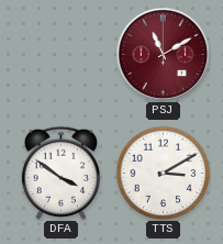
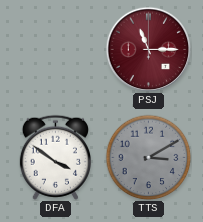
PSJ: 11:10 -> 11:15 (148, 49)
TTS dial: white -> grey (148, 157)
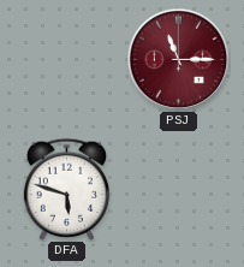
DFA: 3:51 -> 5:48 (66, 189)
TTS: 3:10 -> none (148, 157)
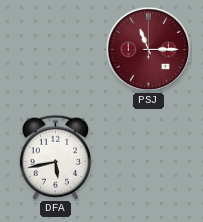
DFA: 5:48 -> 5:43 (55, 157)
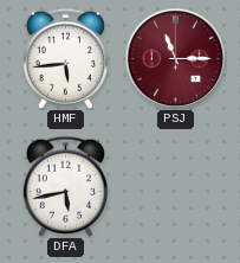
HMF: none -> 5:44 (65, 58)
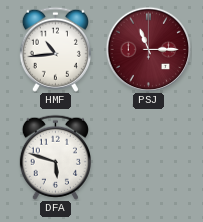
HMF: 5:44 -> 10:44 (55, 49)
DFA: 5:43 -> 5:48 (55, 157)
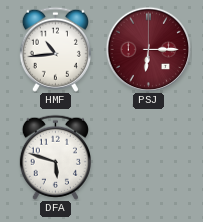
PSJ: 11:15 -> 6:15 (148, 49)
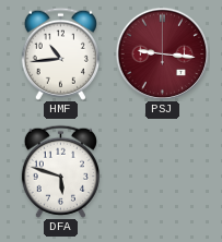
PSJ: 6:15 -> 9:16 (162, 53)
